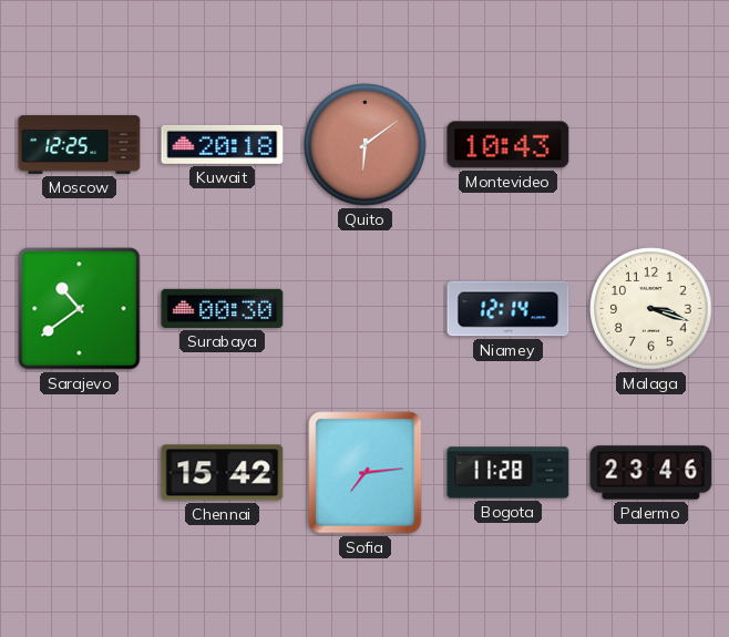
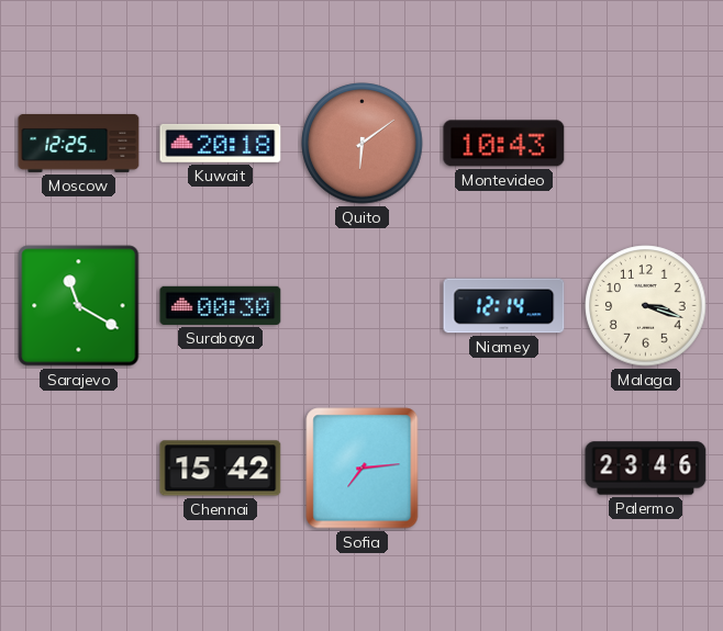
Sarajevo: 10:39 -> 11:20 (79, 306)
Bogota: 11:28 -> none (509, 473)
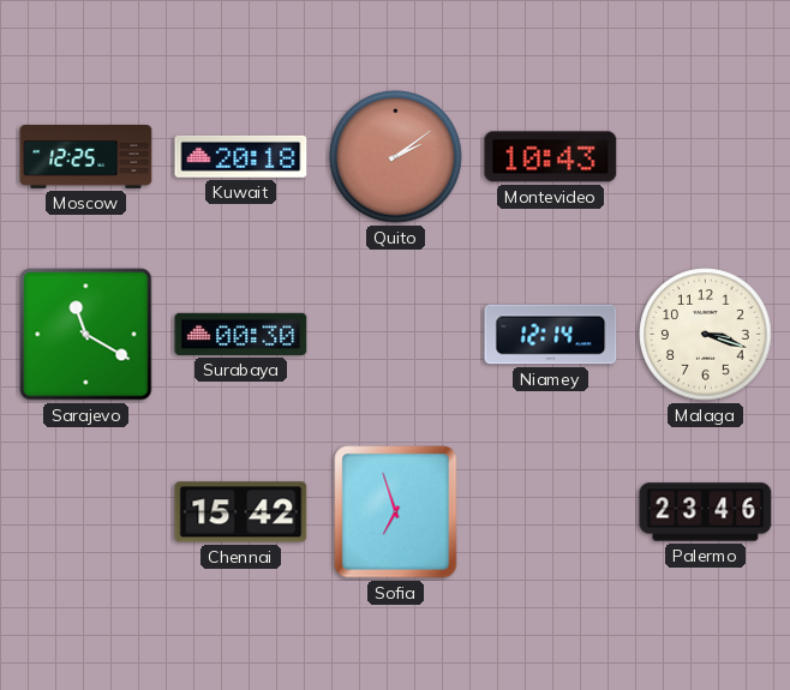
Quito: 6:09 -> 2:09 (396, 157)
Sofia: 7:14 -> 6:57 (396, 512)
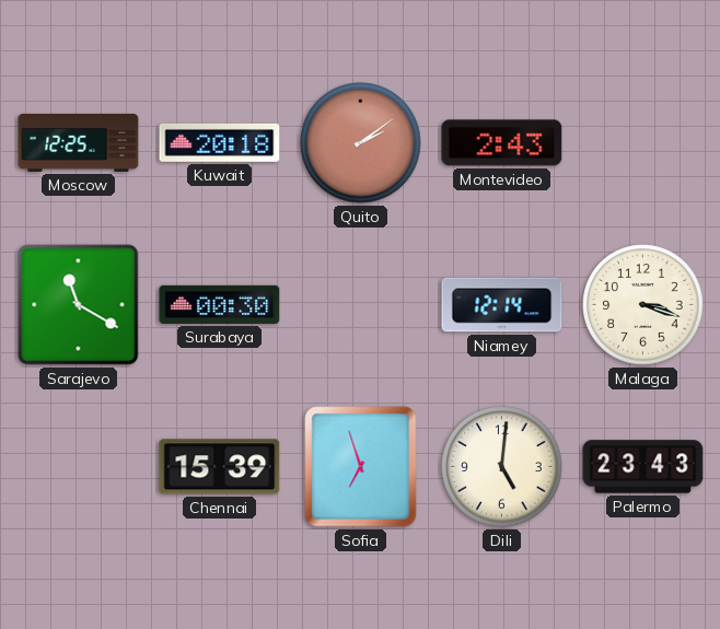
Montevideo: 10:43 -> 2:43 (502, 143)
Chennai: 15:42 -> 15:39 (220, 467)
Dili: none -> 5:01 (502, 467)
Palermo: 23:46 -> 23:43 (643, 467)
